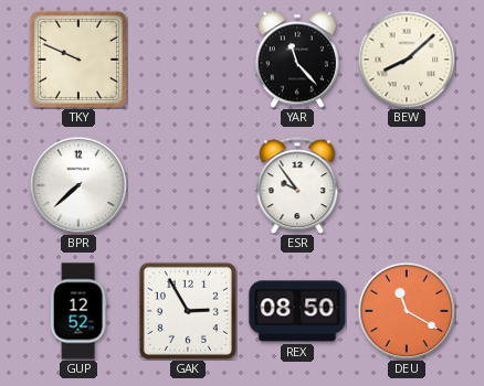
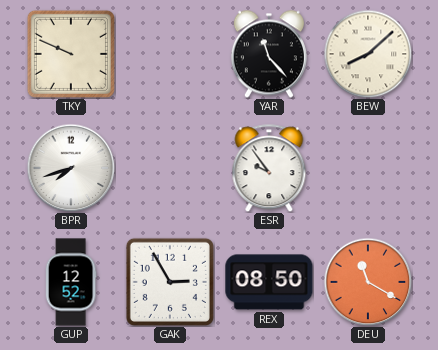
BPR: 7:38 -> 7:42 (71, 168)
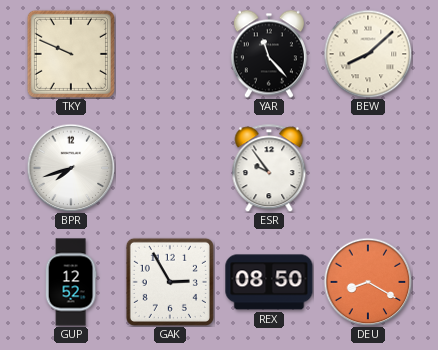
DEU: 11:20 -> 8:20 (368, 282)
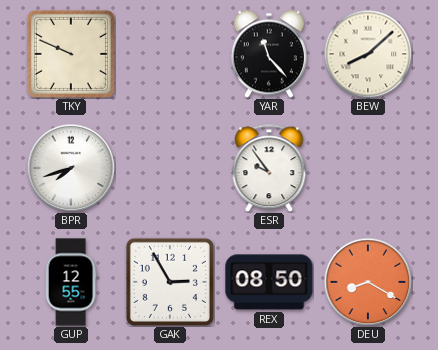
GUP: 12:52 -> 12:55 (71, 282)
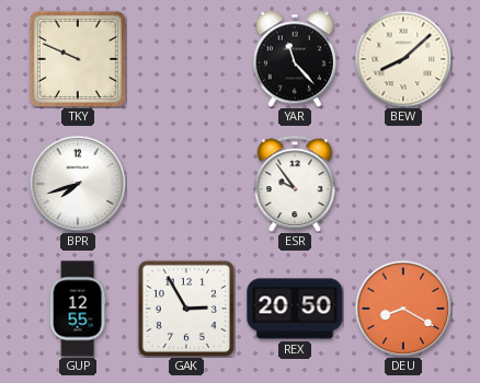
REX: 08:50 -> 20:50 (295, 309)
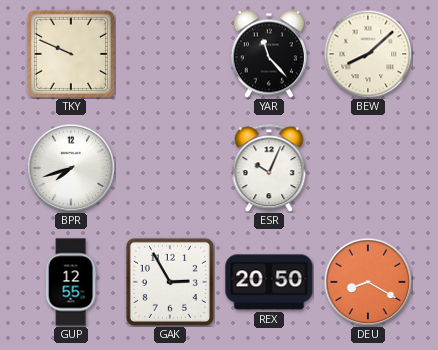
ESR: 9:54 -> 10:04 (269, 168)
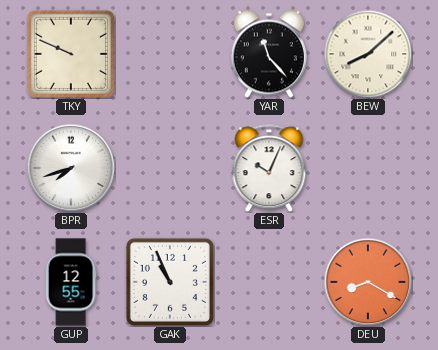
GAK: 2:55 -> 10:56 (170, 282)
REX: 20:50 -> none (269, 282)
